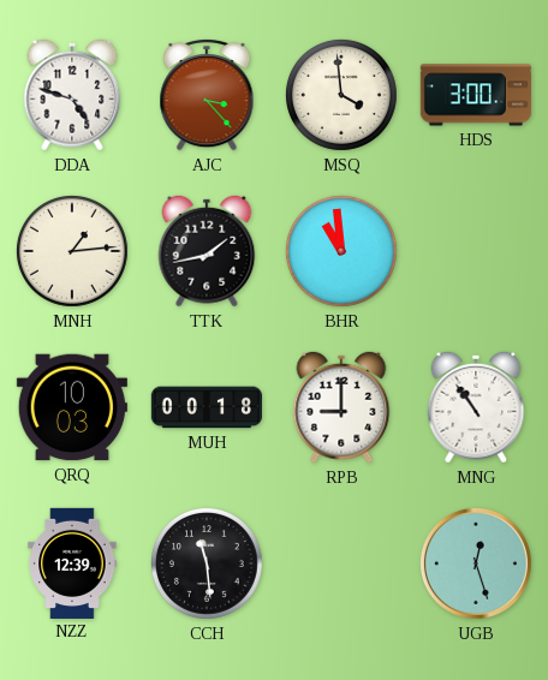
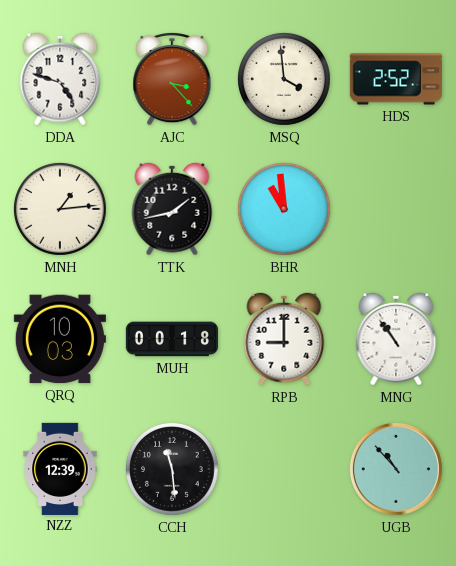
HDS: 3:00 -> 2:52 (396, 79)
UGB: 12:27 -> 10:53 (396, 469)
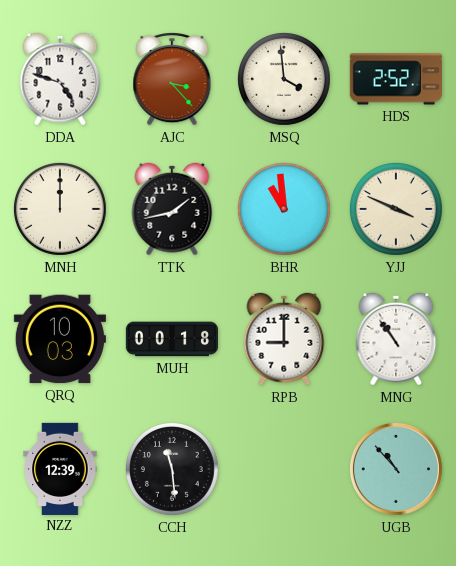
MNH: 1:14 -> 12:00 (60, 209)
YJJ: none -> 3:49 (396, 209)
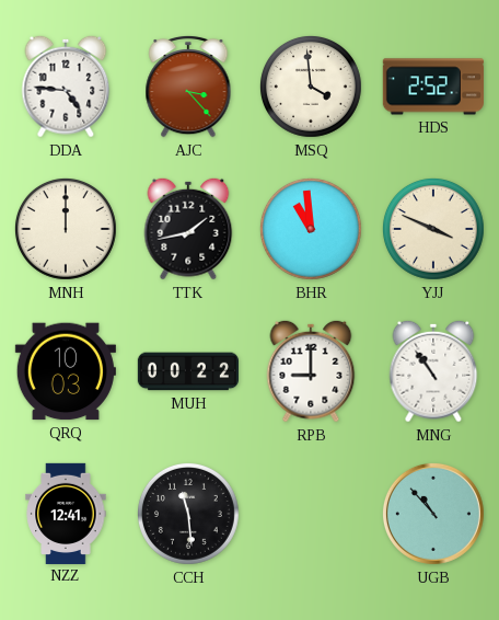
DDA: 4:48 -> 4:46 (66, 87)
MUH: 00:18 -> 00:22 (187, 371)
NZZ: 12:39 -> 12:41 (66, 513)
